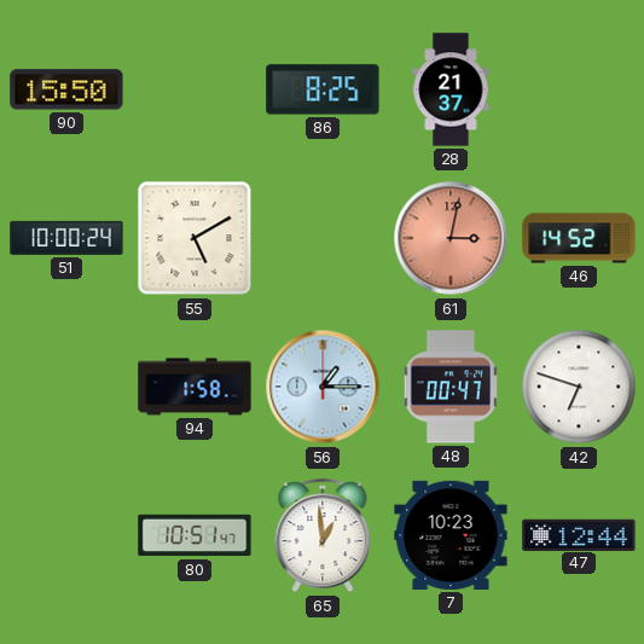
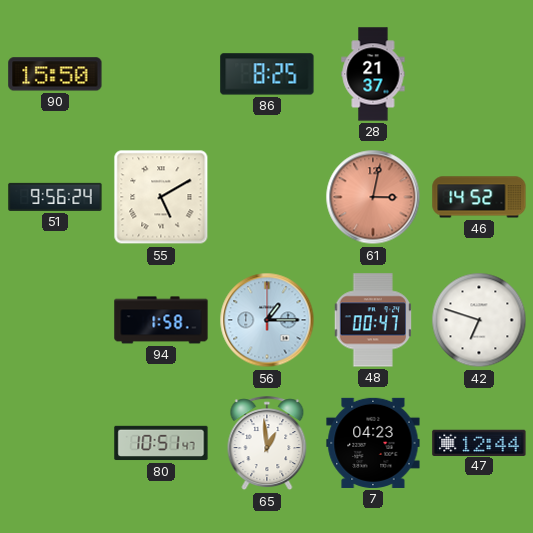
51: 10:00 -> 9:56 (55, 197)
7: 10:23 -> 04:23 (373, 443)
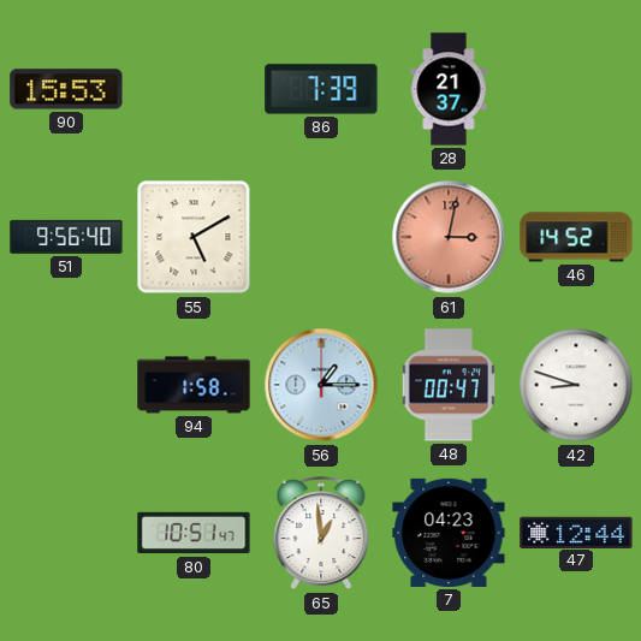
90: 15:50 -> 15:53 (66, 89)
86: 8:25 -> 7:39 (321, 89)
51: 9:56:24 -> 9:56:40 (66, 237)
42: 6:48 -> 8:48 (576, 385)
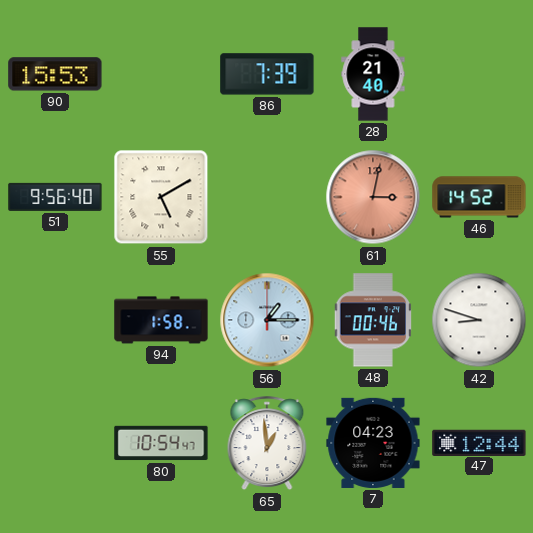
28: 21:37 -> 21:40 (373, 74)
48: 00:47 -> 00:46 (373, 320)
80: 10:51 -> 10:54 (161, 443)
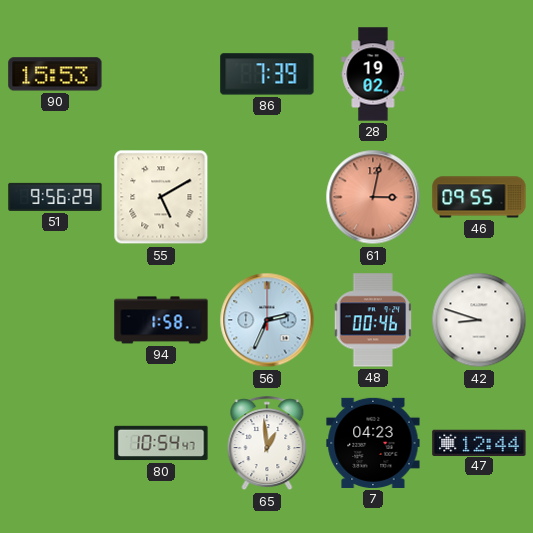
28: 21:40 -> 19:02 (373, 74)
51: 9:56:40 -> 9:56:29 (55, 197)
46: 14:52 -> 09:55 (479, 197)
56: 1:15 -> 2:34 (267, 320)
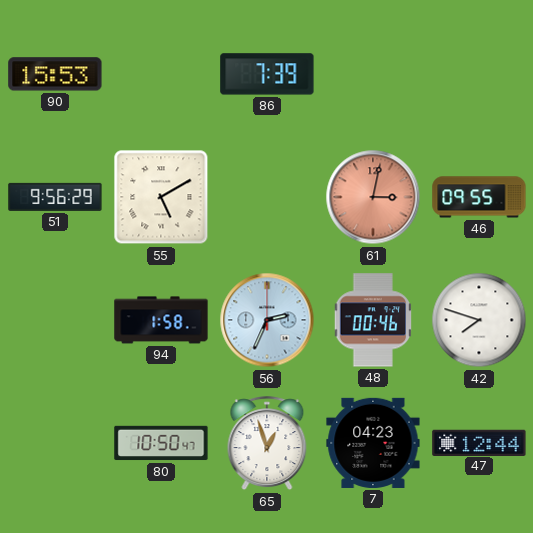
28: 19:02 -> none (373, 74)
42: 8:48 -> 7:48 (479, 320)
80: 10:54 -> 10:50 (161, 443)
65: 12:59 -> 12:57 (267, 444)
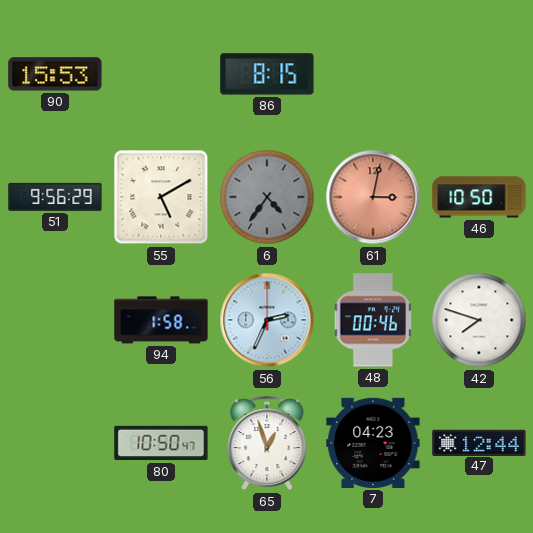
86: 7:39 -> 8:15 (267, 74)
6: none -> 4:36 (267, 197)
46: 09:55 -> 10:50 (479, 197)
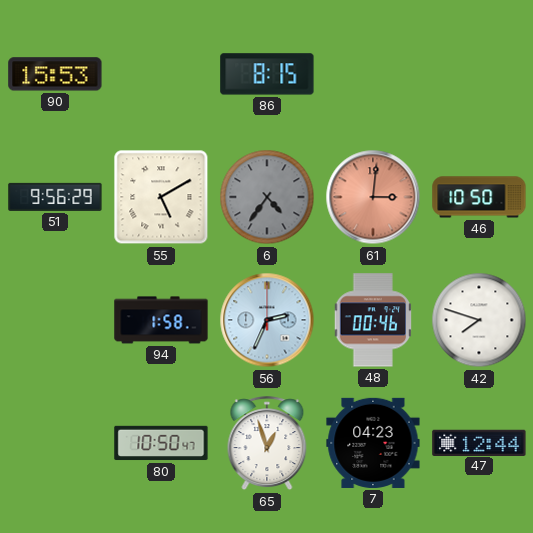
61: 3:02 -> 3:01 (373, 197)
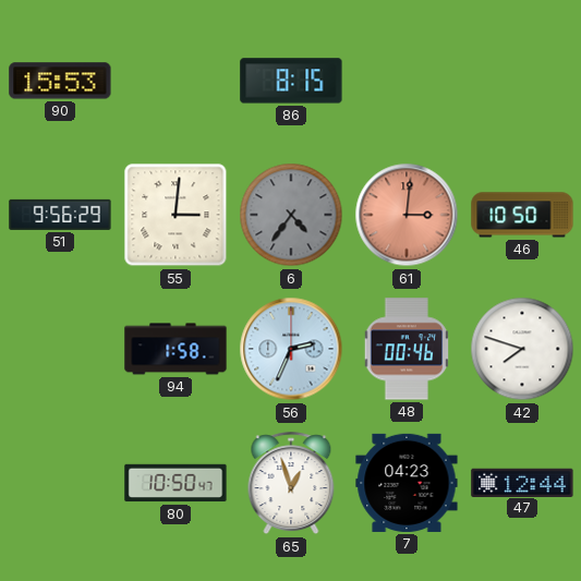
55: 5:10 -> 3:01 (175, 215)
